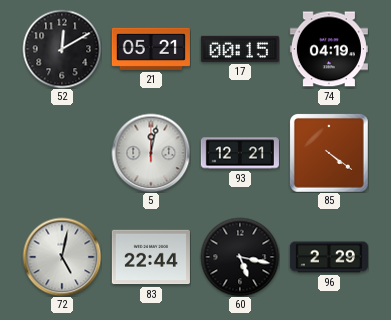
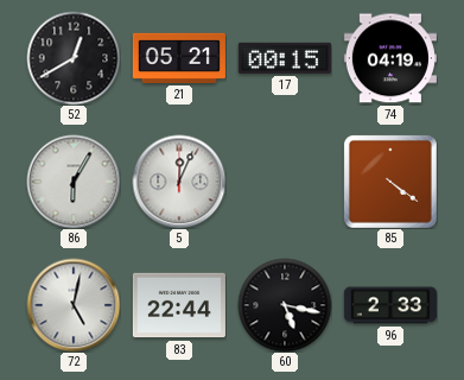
52: 12:10 -> 12:40 (74, 58)
86: none -> 6:05 (74, 182)
5: 12:02 -> 12:04 (179, 182)
93: 12:21 -> none (240, 153)
96: 2:29 -> 2:33 (390, 305)
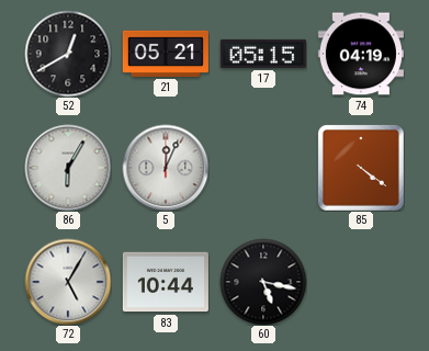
17: 00:15 -> 05:15 (263, 54)
72: 5:02 -> 5:05 (68, 282)
83: 22:44 -> 10:44 (166, 282)
96: 2:33 -> none (390, 305)
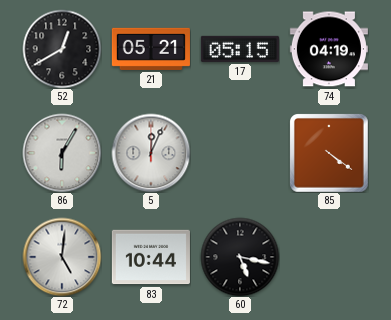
72: 5:05 -> 5:01 (62, 257)
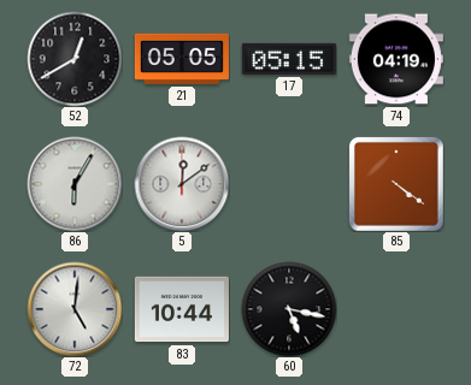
21: 05:21 -> 05:05 (182, 59)
5: 12:04 -> 12:09 (182, 184)
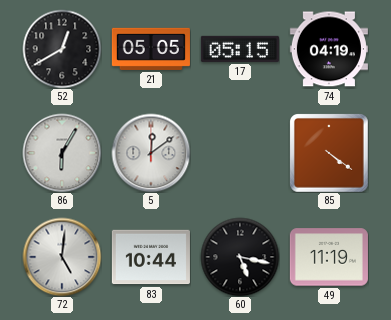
49: none -> 11:19 (329, 257)
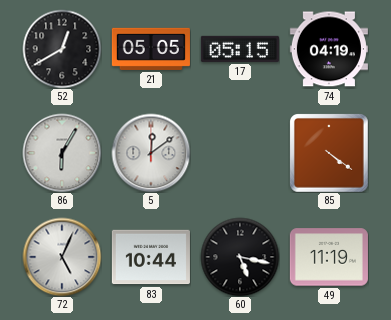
72: 5:01 -> 5:04 (62, 257)
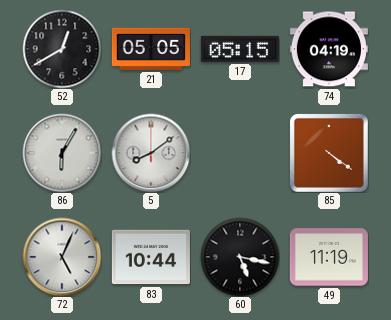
5: 12:09 -> 8:09 (151, 153)
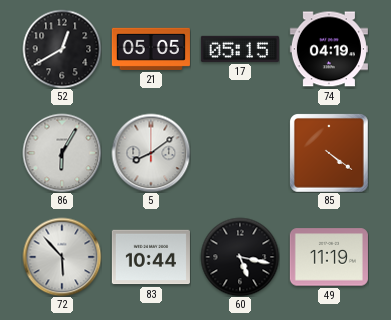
72: 5:04 -> 5:53 (62, 257)
